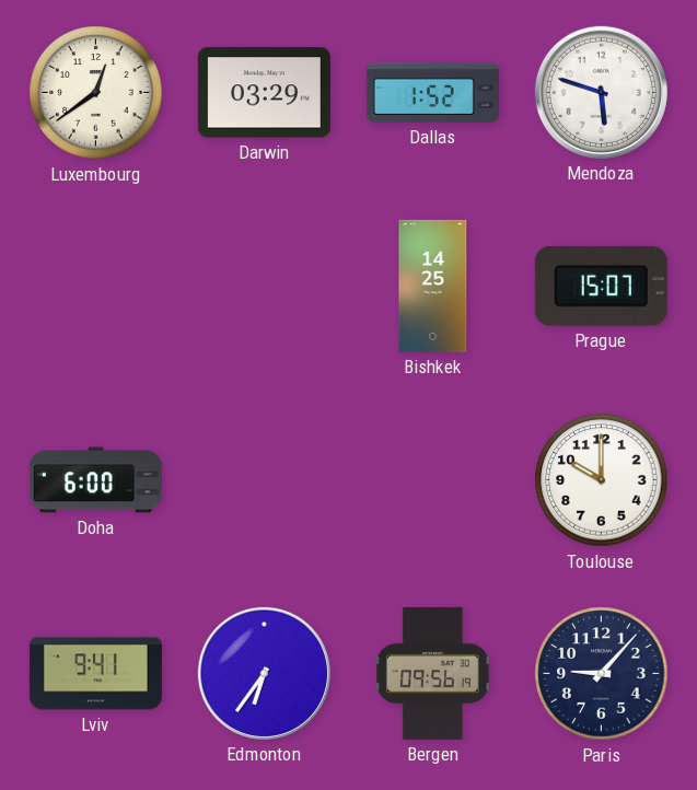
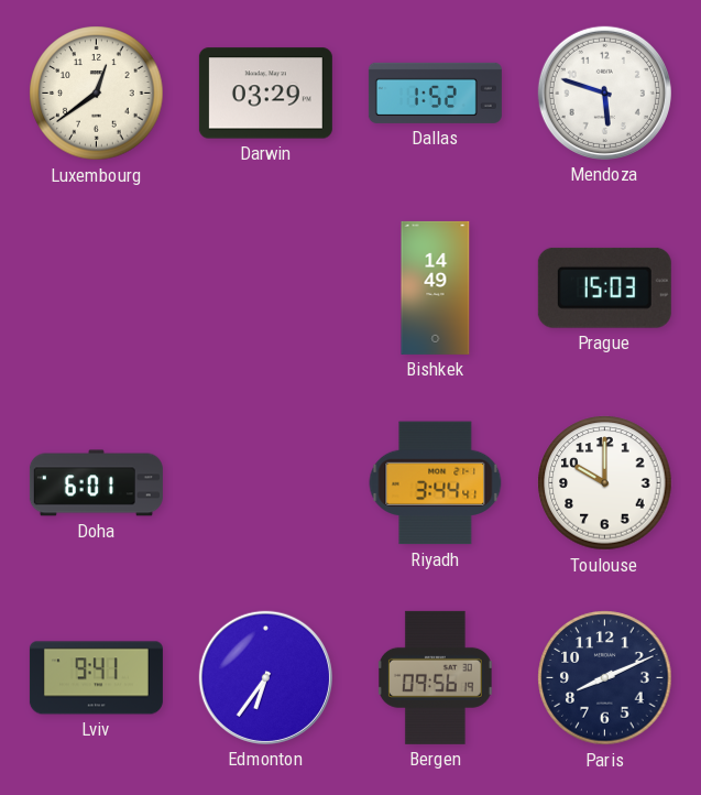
Bishkek: 14:25 -> 14:49 (436, 287)
Prague: 15:07 -> 15:03 (604, 287)
Doha: 6:00 -> 6:01 (96, 483)
Riyadh: none -> 3:44 (436, 483)
Paris: 9:07 -> 8:11 (605, 678)
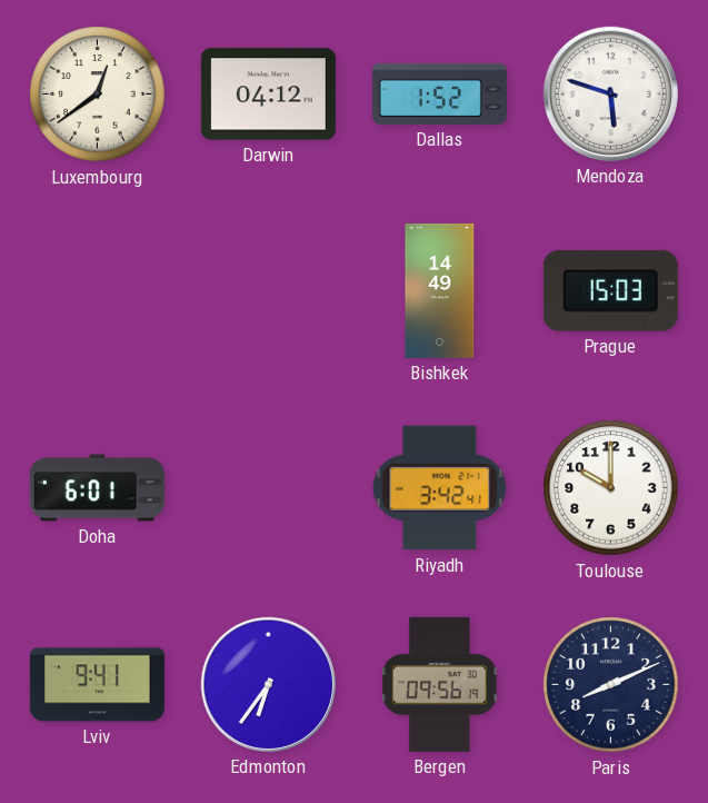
Darwin: 03:29 -> 04:12 (268, 95)
Riyadh: 3:44 -> 3:42 (440, 488)
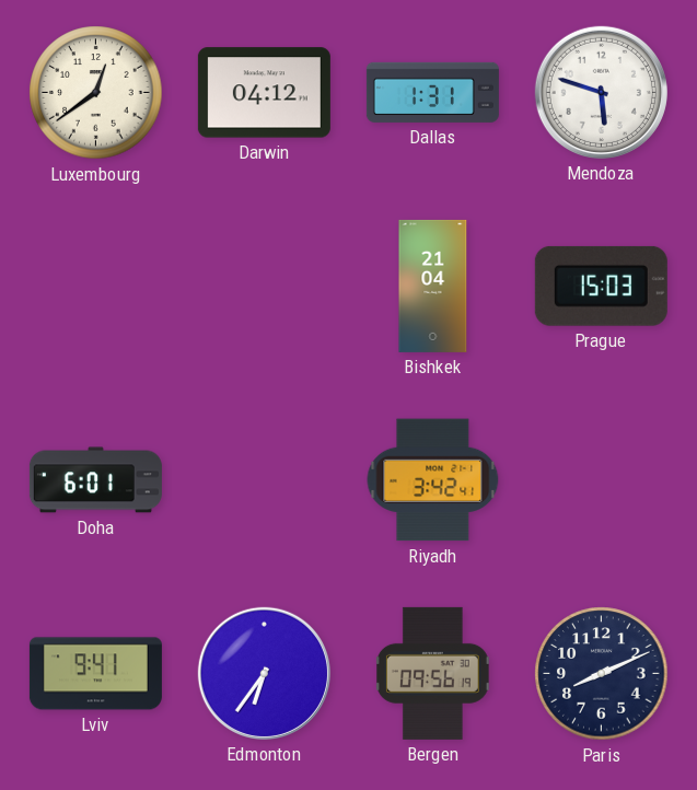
Dallas: 1:52 -> 1:31 (432, 92)
Bishkek: 14:49 -> 21:04 (433, 286)
Toulouse: 10:00 -> none (611, 488)
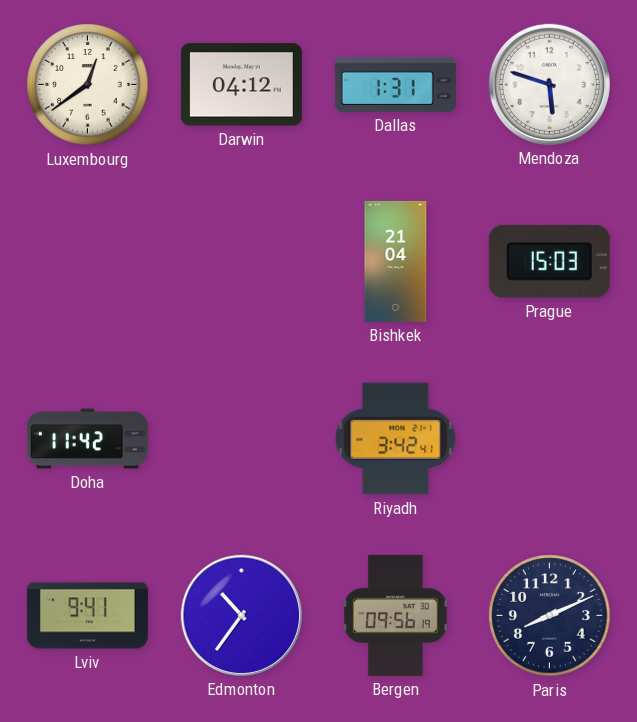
Doha: 6:01 -> 11:42 (87, 439)
Edmonton: 6:36 -> 10:36 (241, 615)
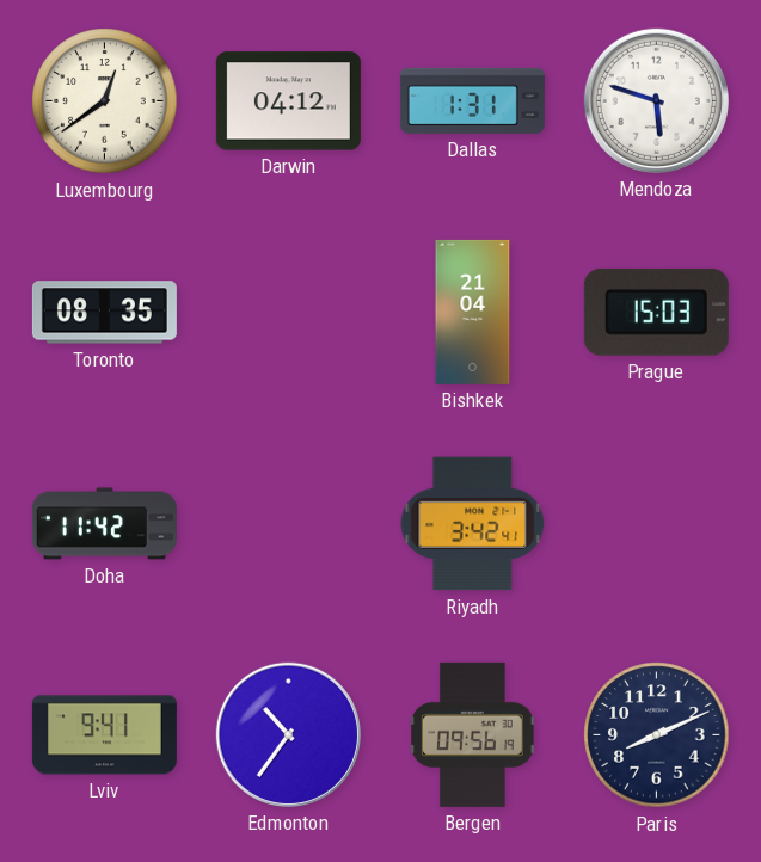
Toronto: none -> 08:35 (104, 313)
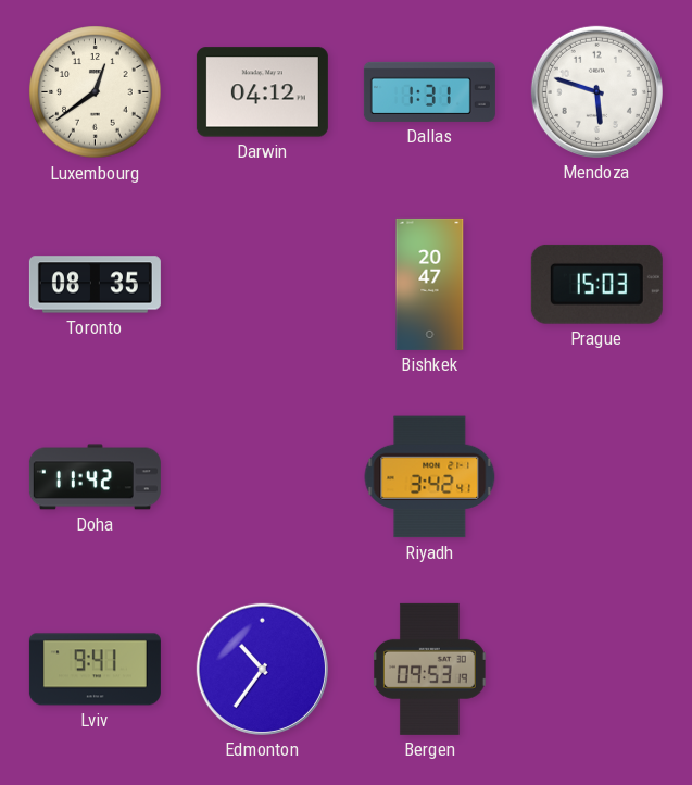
Bishkek: 21:04 -> 20:47 (430, 284)
Bergen: 09:56 -> 09:53 (430, 669)
Paris: 8:11 -> none (657, 735)
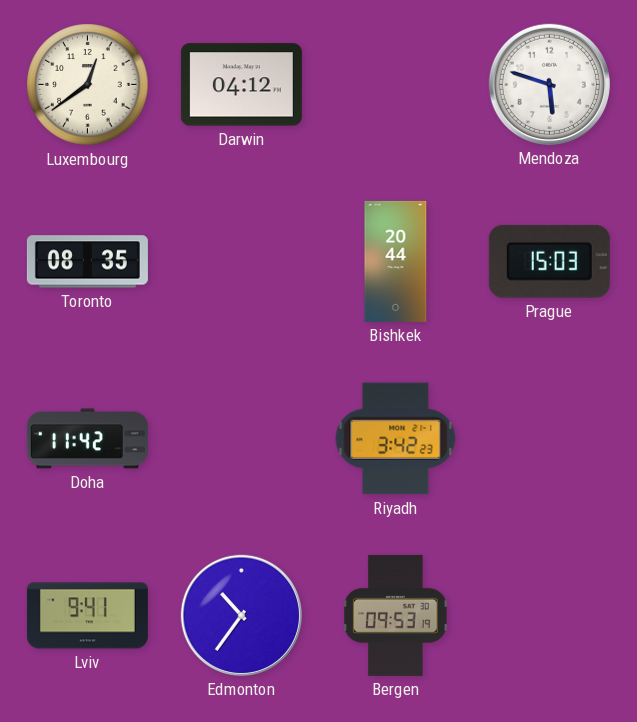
Dallas: 1:31 -> none (429, 91)
Bishkek: 20:47 -> 20:44 (396, 261)
Riyadh: 3:42:41 -> 3:42:23 (396, 439)
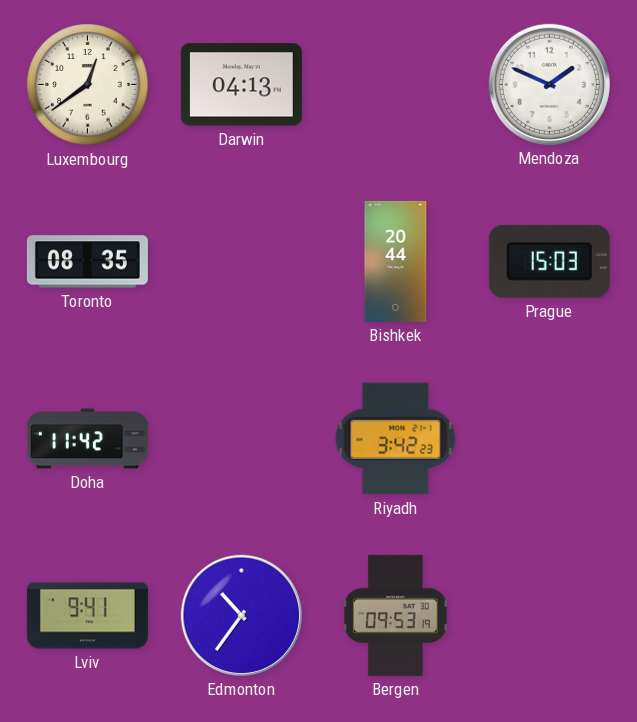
Darwin: 04:12 -> 04:13 (241, 85)
Mendoza: 5:48 -> 1:49 (549, 84)
